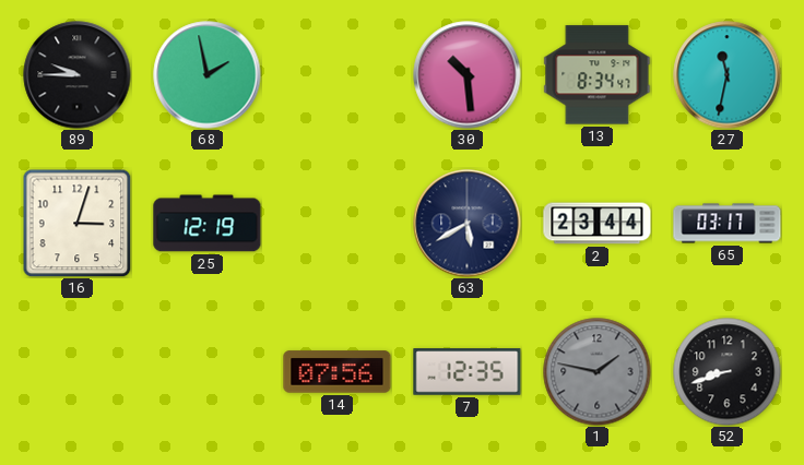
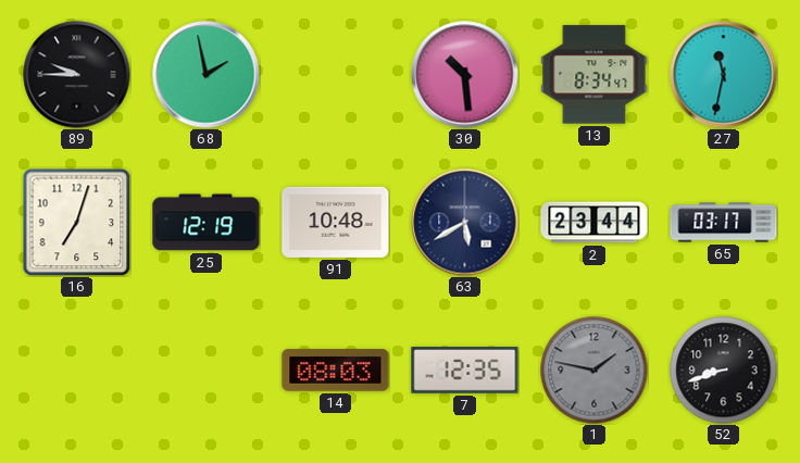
16: 3:03 -> 7:03 (76, 222)
91: none -> 10:48 (336, 222)
14: 07:56 -> 08:03 (336, 371)
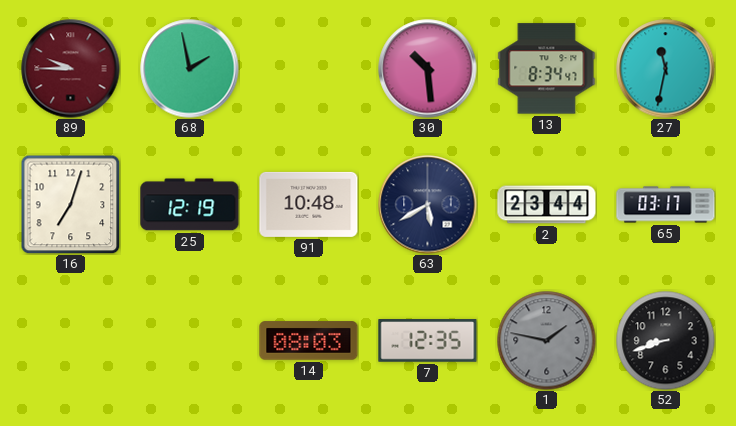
89 dial: black -> burgundy (71, 69)
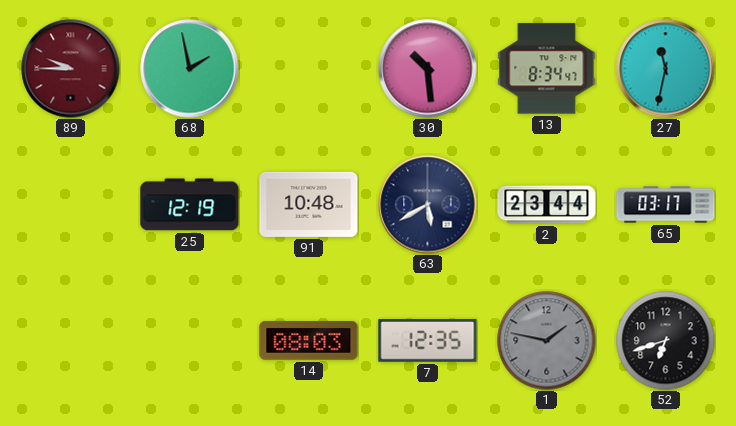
16: 7:03 -> none (70, 204)
52: 8:42 -> 6:42 (666, 341)
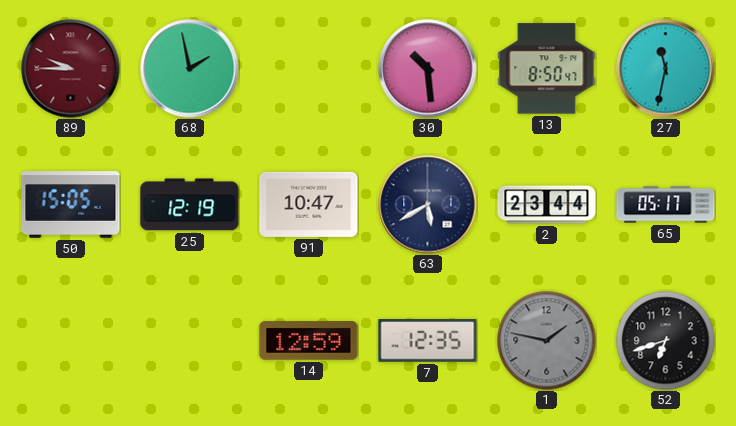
13: 8:34 -> 8:50 (547, 69)
50: none -> 15:05 (71, 205)
91: 10:48 -> 10:47 (309, 204)
65: 03:17 -> 05:17 (666, 205)
14: 08:03 -> 12:59 (309, 341)
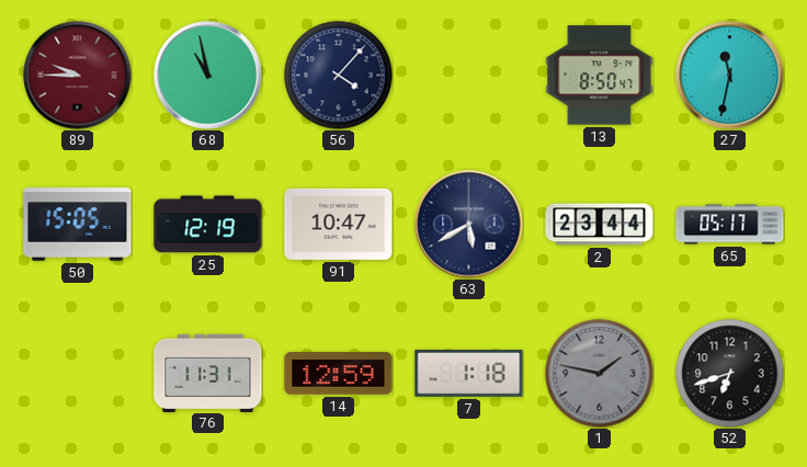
68: 1:58 -> 10:58 (208, 76)
56: none -> 4:07 (339, 76)
30: 10:29 -> none (428, 69)
76: none -> 11:31 (208, 373)
7: 12:35 -> 1:18 (469, 374)
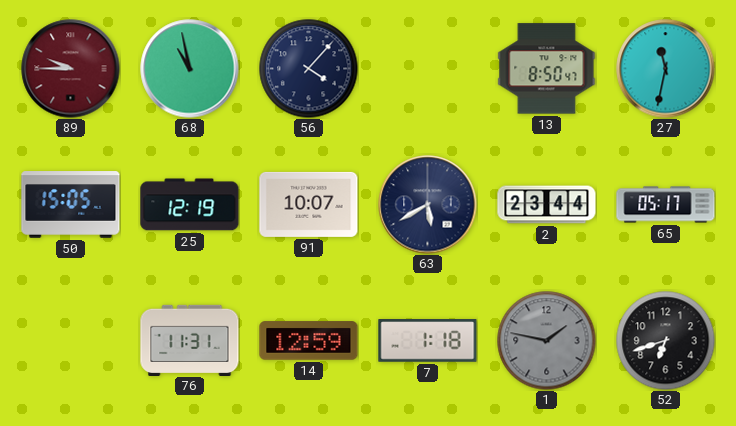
91: 10:47 -> 10:07 (309, 204)
